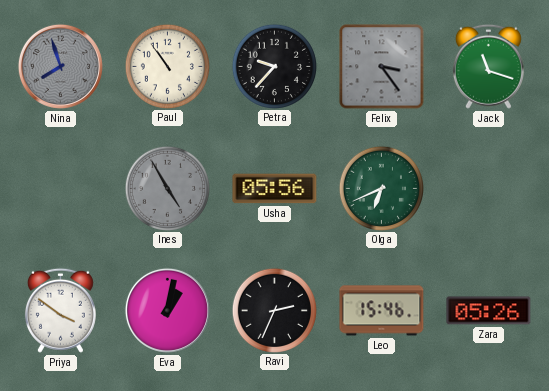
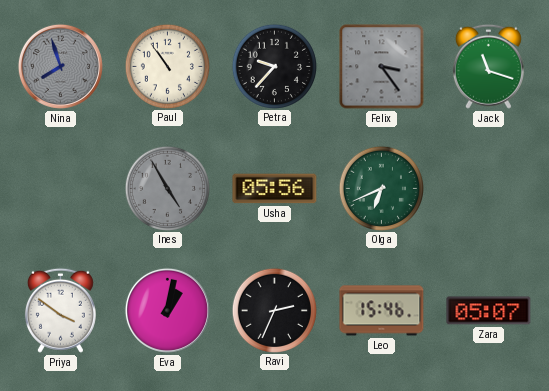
Zara: 05:26 -> 05:07 (489, 311)
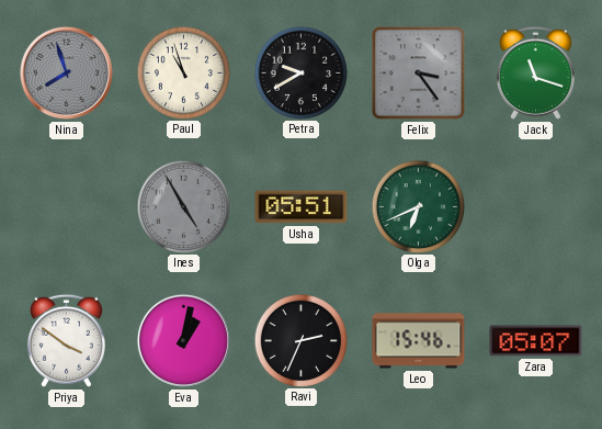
Paul: 10:54 -> 10:57 (183, 72)
Petra: 9:37 -> 9:40 (300, 72)
Usha: 05:56 -> 05:51 (302, 207)
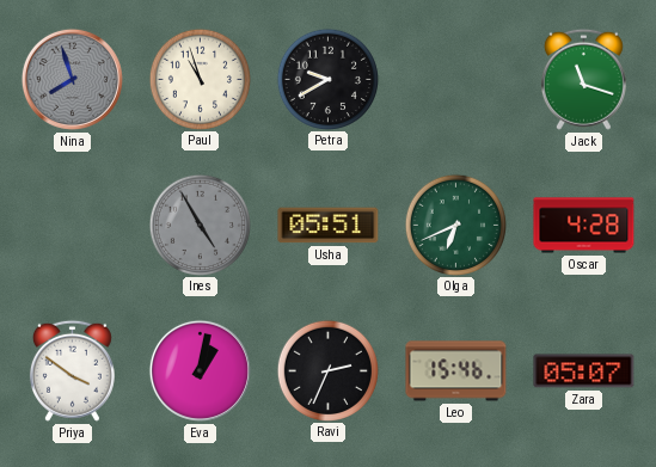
Felix: 3:24 -> none (419, 74)
Oscar: none -> 4:28 (584, 226)
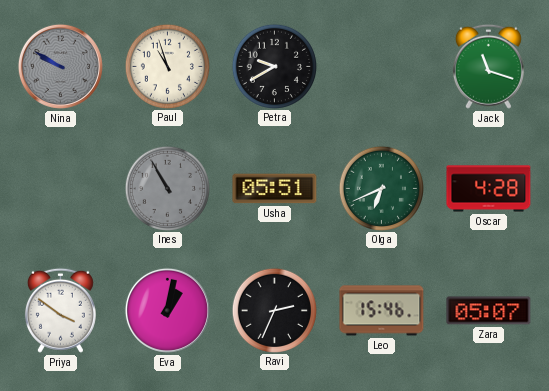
Nina: 7:57 -> 9:50 (60, 66)
Ines: 4:55 -> 10:55 (167, 188)
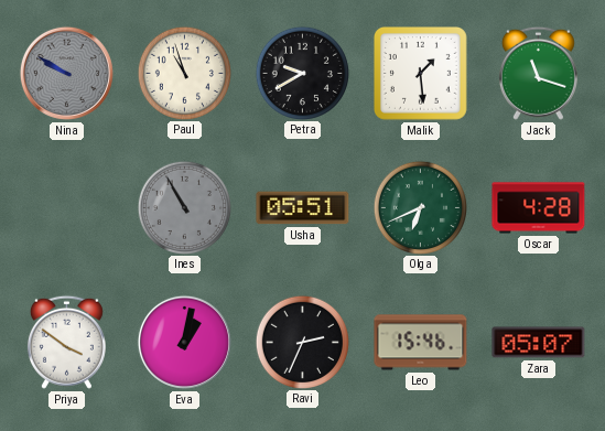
Malik: none -> 1:29 (421, 74)
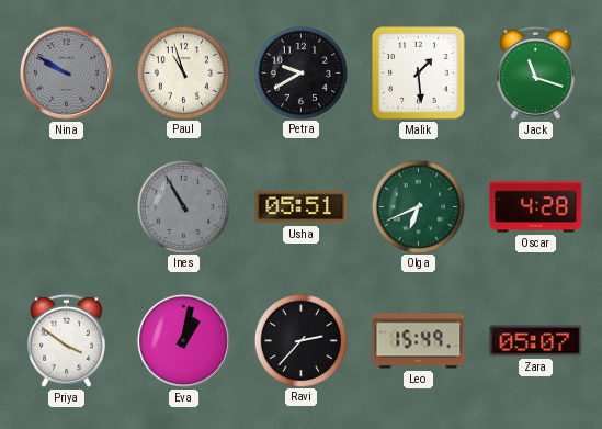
Ravi: 2:34 -> 2:37 (300, 340)
Leo: 15:46 -> 15:49 (419, 341)
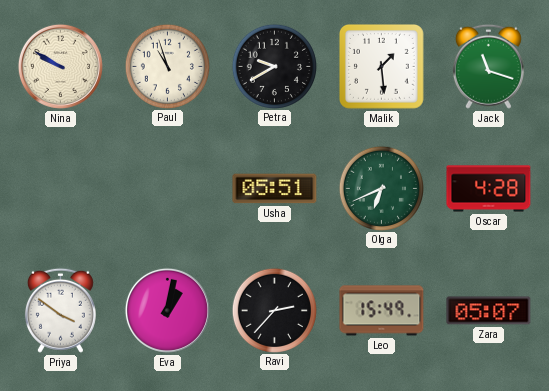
Nina dial: grey -> cream (60, 66)
Ines: 10:55 -> none (183, 206)
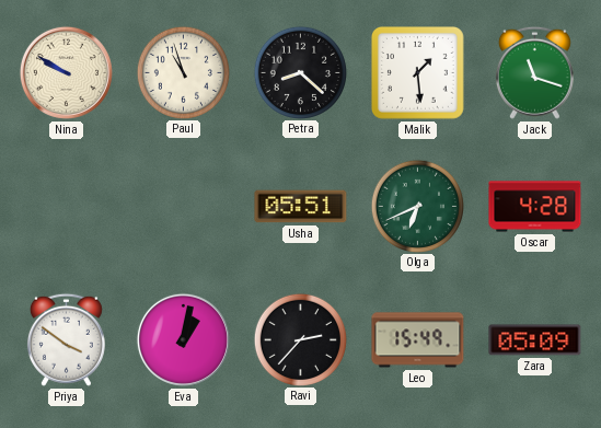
Petra: 9:40 -> 8:22 (300, 72)
Zara: 05:07 -> 05:09 (535, 340)
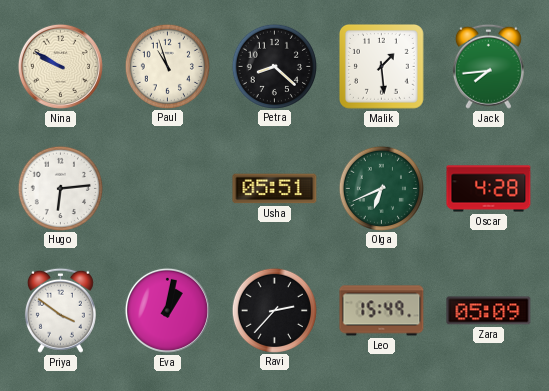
Jack: 11:18 -> 7:44 (488, 66)
Hugo: none -> 6:14 (60, 188)
